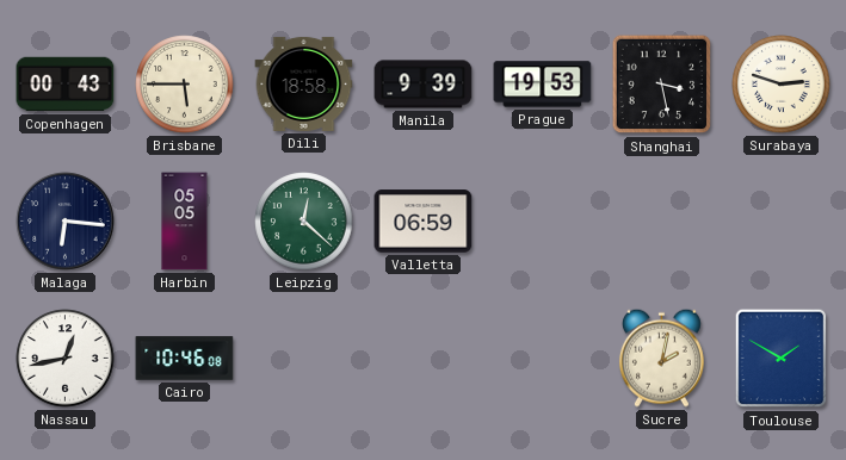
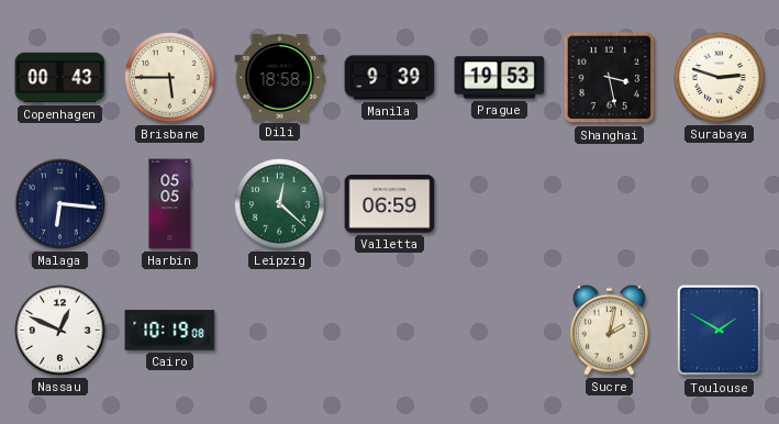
Nassau: 12:43 -> 12:49 (60, 331)
Cairo: 10:46 -> 10:19 (170, 331)
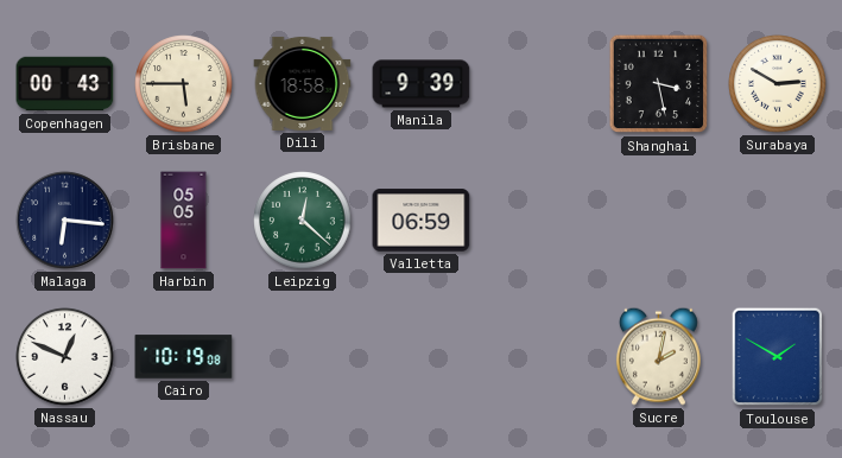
Prague: 19:53 -> none (500, 78)
Surabaya: 2:48 -> 2:50 (778, 84)
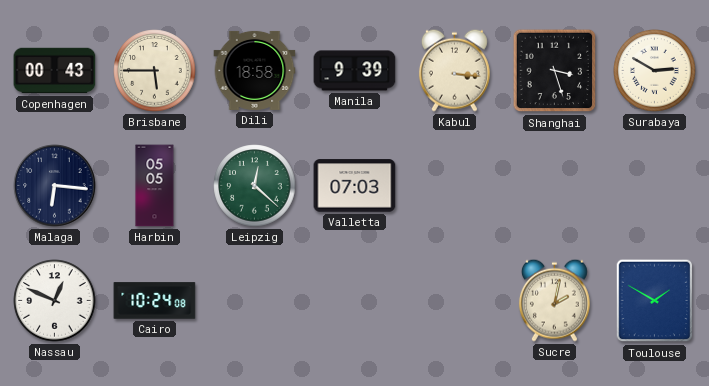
Kabul: none -> 3:16 (454, 70)
Shanghai: 3:28 -> 3:27 (555, 71)
Valletta: 06:59 -> 07:03 (355, 186)
Cairo: 10:19 -> 10:24 (155, 301)
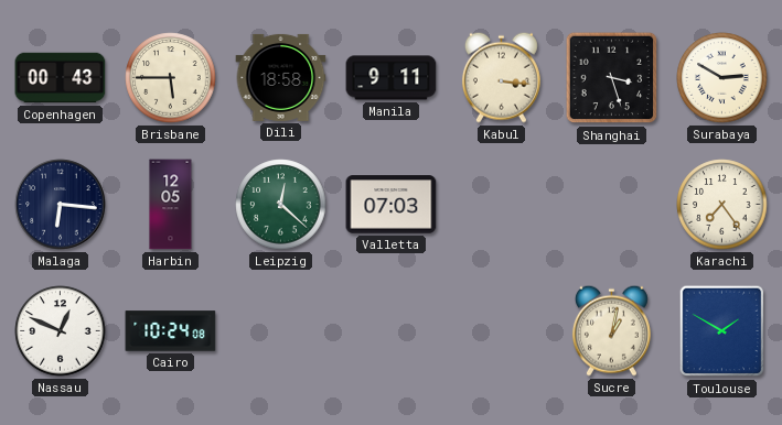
Manila: 9:39 -> 9:11 (392, 78)
Harbin: 05:05 -> 12:05 (171, 205)
Karachi: none -> 7:24 (722, 205)
Sucre: 2:02 -> 1:02 (611, 330)
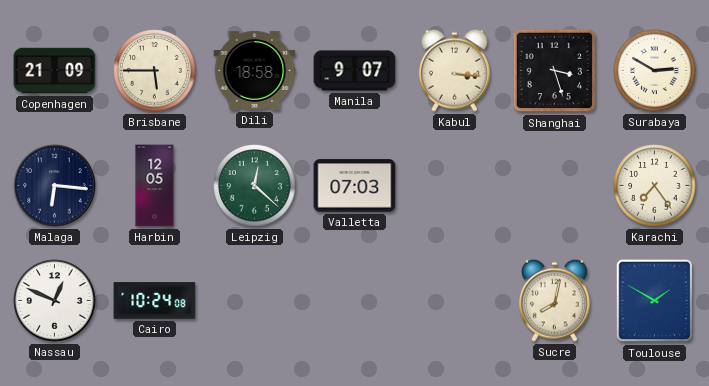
Copenhagen: 00:43 -> 21:09 (55, 71)
Manila: 9:11 -> 9:07 (355, 71)
Sucre: 1:02 -> 8:02 (554, 300)
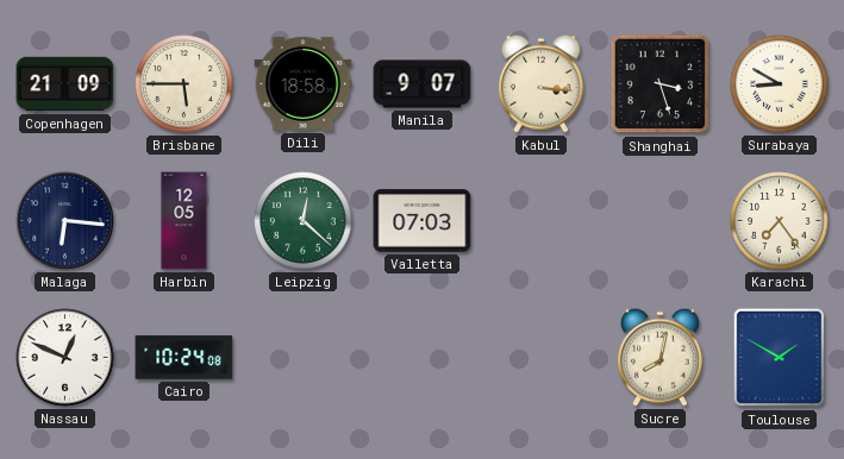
Surabaya: 2:50 -> 8:50 (780, 84)
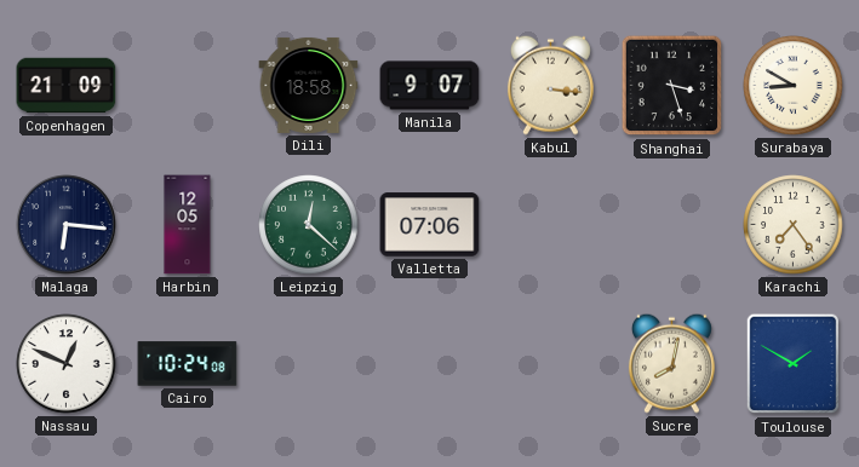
Brisbane: 5:45 -> none (185, 84)
Valletta: 07:03 -> 07:06 (430, 225)
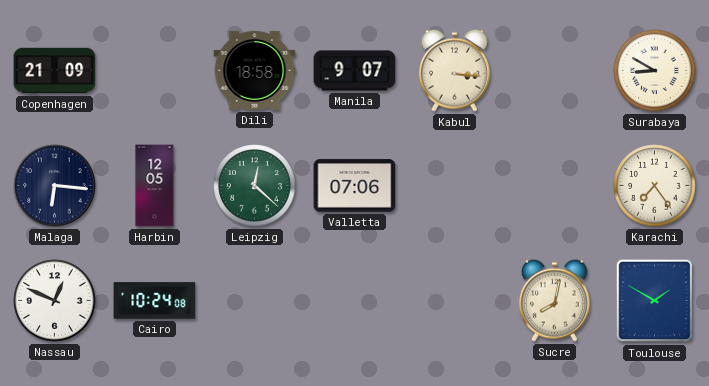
Shanghai: 3:27 -> none (672, 86)
